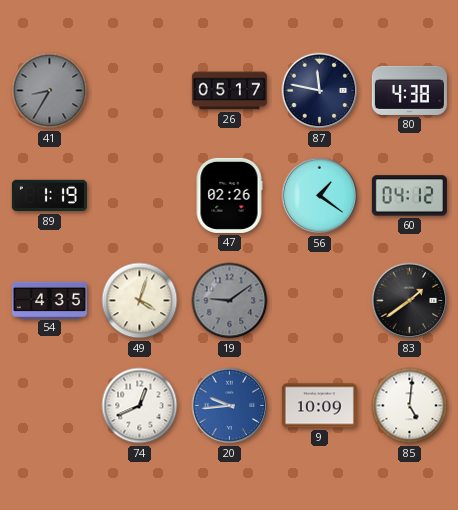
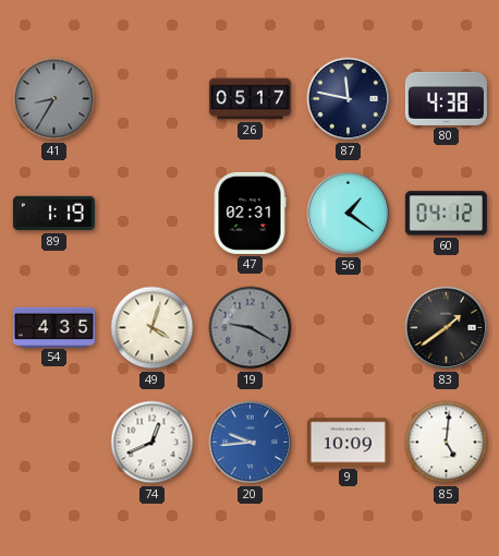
47: 02:26 -> 02:31 (249, 213)
19: 9:09 -> 9:20 (251, 328)
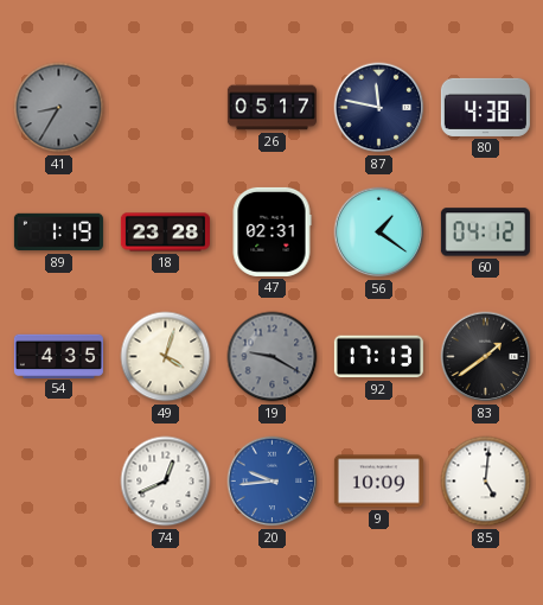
18: none -> 23:28 (165, 233)
92: none -> 17:13 (378, 357)
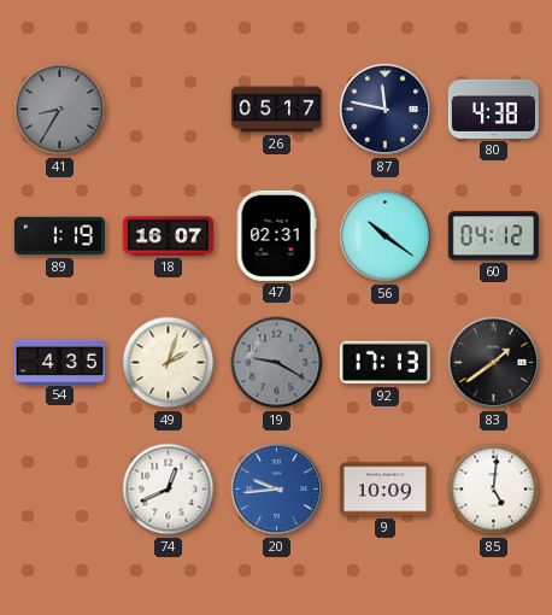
18: 23:28 -> 16:07 (168, 236)
56: 1:21 -> 10:21 (386, 236)
49: 4:03 -> 2:03 (169, 363)
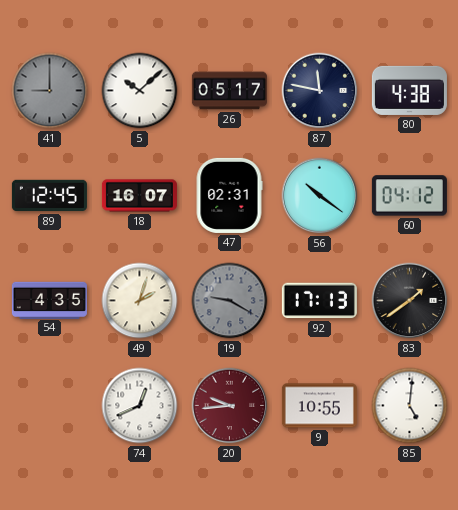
41: 8:35 -> 9:00 (50, 91)
5: none -> 10:08 (140, 91)
89: 1:19 -> 12:45 (49, 196)
20 dial: blue -> burgundy (230, 406)
9: 10:09 -> 10:55 (319, 406)
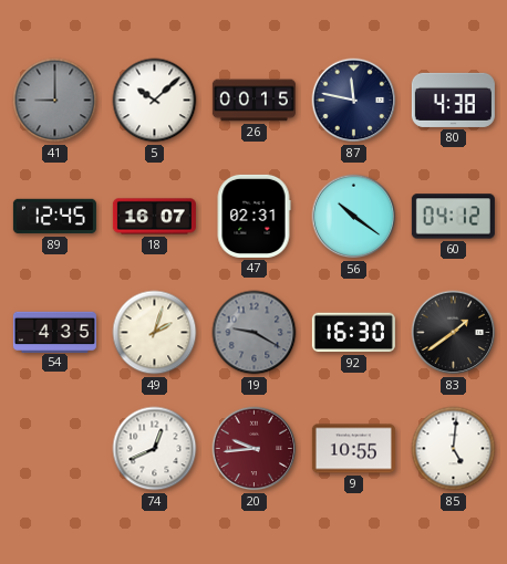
26: 05:17 -> 00:15 (253, 101)
92: 17:13 -> 16:30 (353, 333)
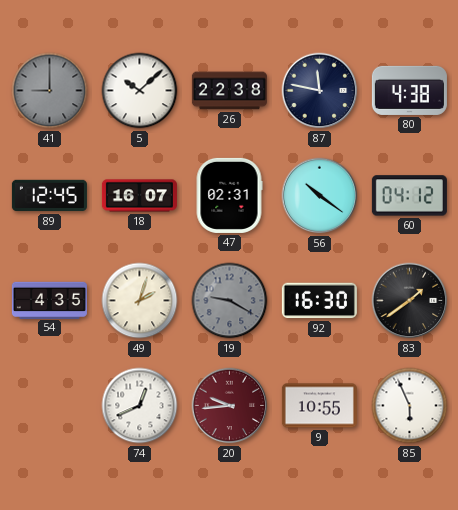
26: 00:15 -> 22:38 (229, 91)
85: 5:01 -> 5:56 (410, 406)
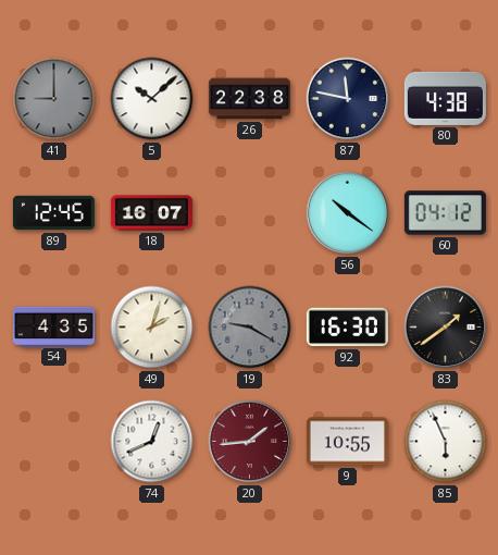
47: 02:31 -> none (229, 195)
20: 9:44 -> 1:44 (250, 442)
